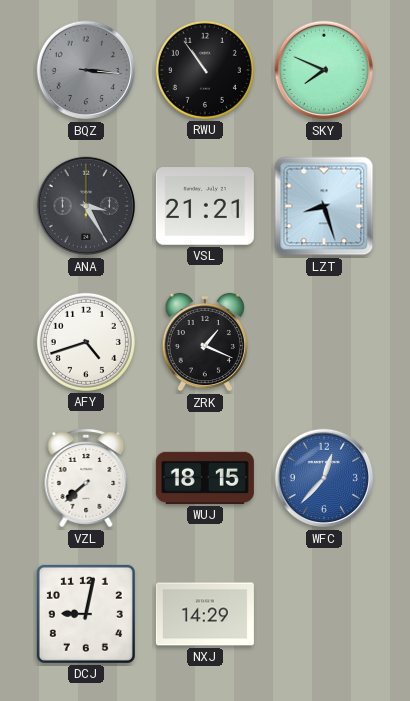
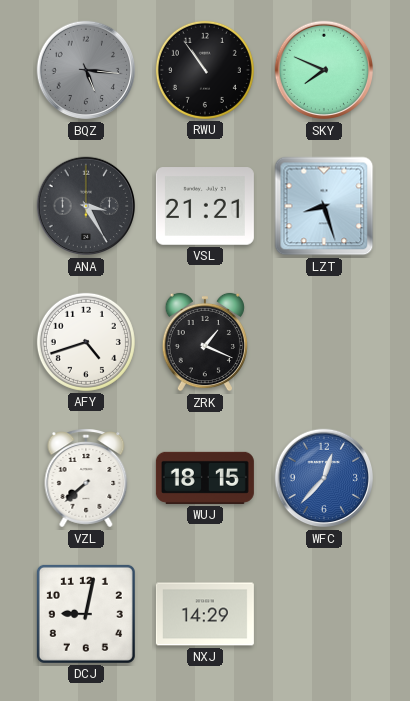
BQZ: 3:16 -> 5:16 (86, 70)
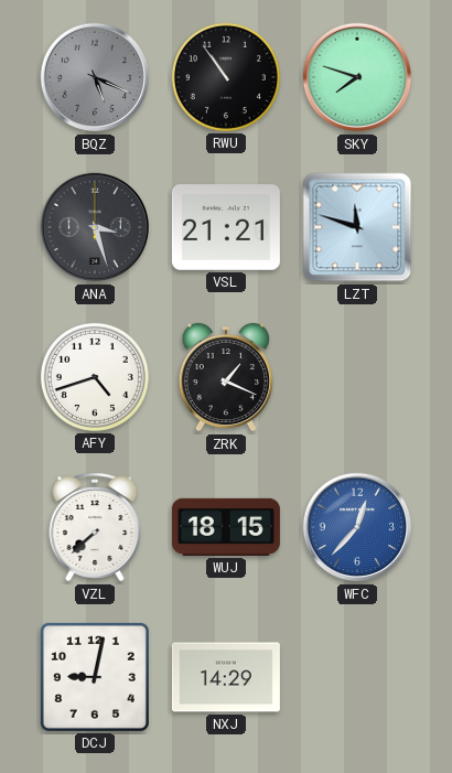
BQZ: 5:16 -> 5:19 (95, 77)
SKY: 7:49 -> 7:48 (357, 77)
ANA: 3:25 -> 3:27 (95, 227)
LZT: 8:27 -> 11:48 (357, 227)
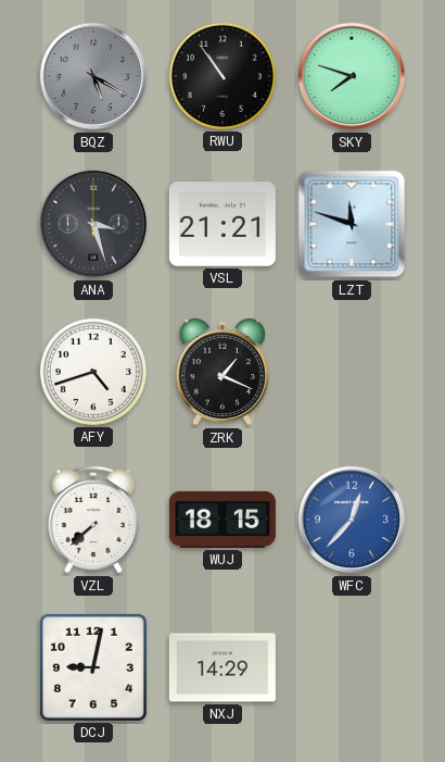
BQZ: 5:19 -> 5:20 (93, 76)
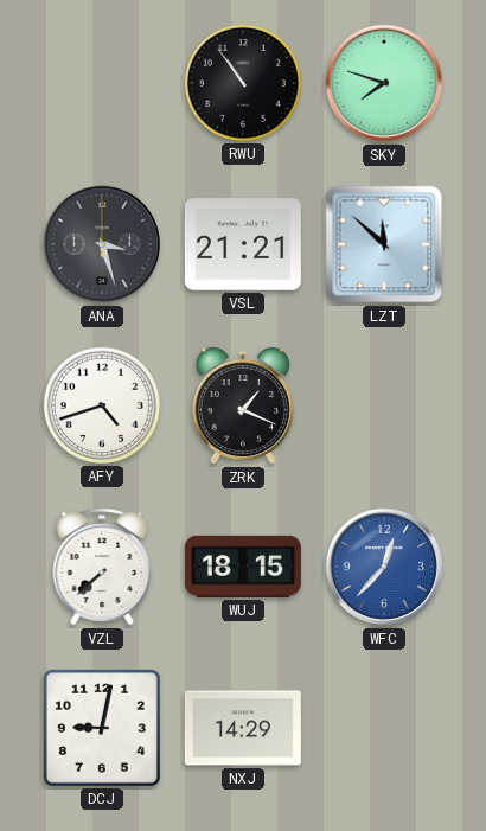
BQZ: 5:20 -> none (93, 76)
LZT: 11:48 -> 11:52 (384, 244)
